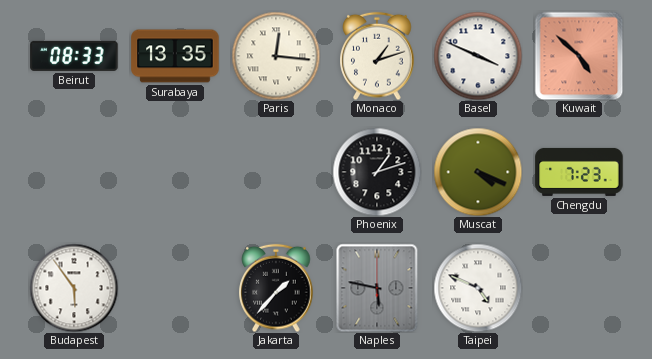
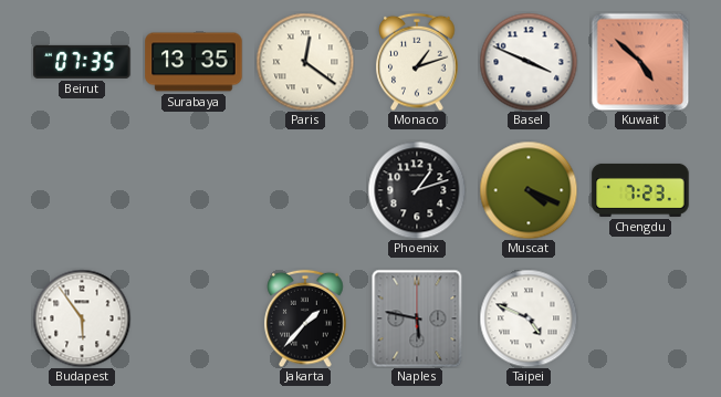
Beirut: 08:33 -> 07:35 (82, 62)
Paris: 12:16 -> 12:21 (305, 62)
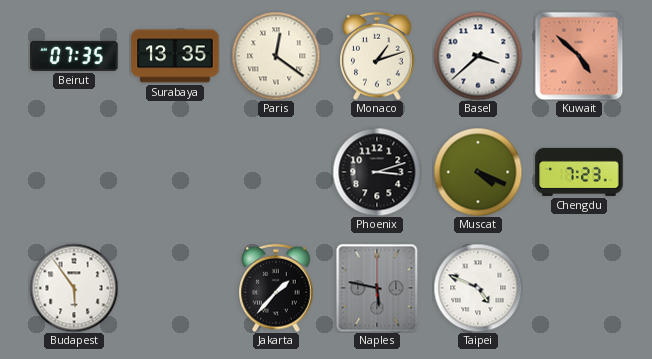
Basel: 3:49 -> 3:38 (478, 56)
Phoenix: 1:12 -> 3:12 (377, 172)
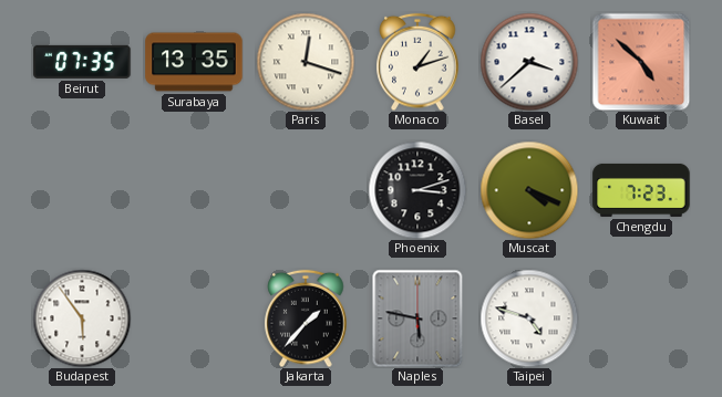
Paris: 12:21 -> 12:18 (306, 62)
Taipei: 4:49 -> 4:48 (529, 318)
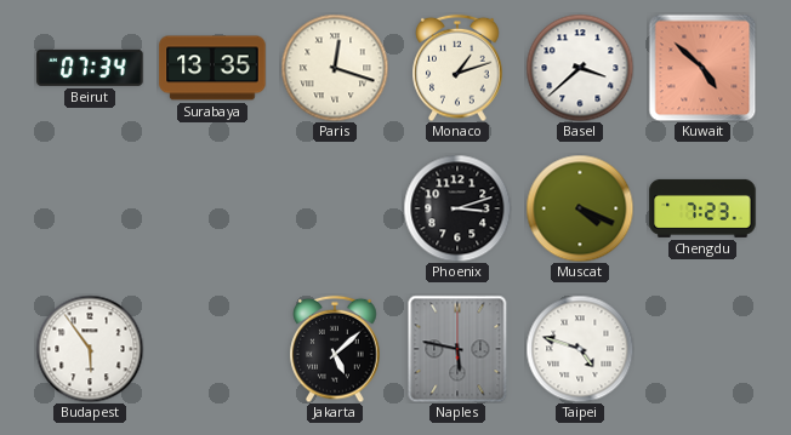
Beirut: 07:35 -> 07:34 (90, 68)
Jakarta: 1:37 -> 5:08 (335, 349)
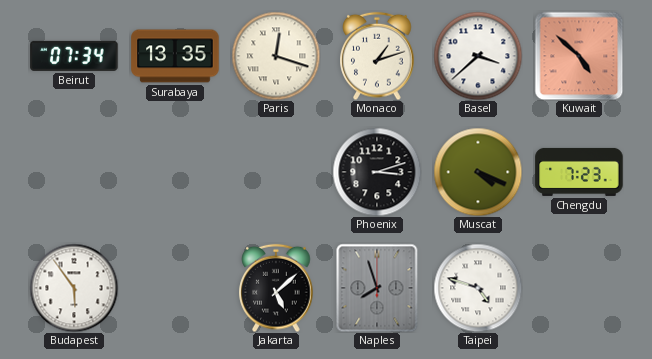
Naples: 5:47 -> 7:57 (377, 288)
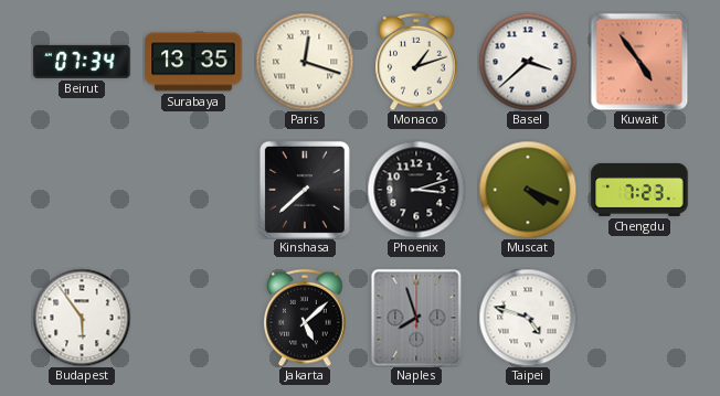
Kuwait: 4:52 -> 4:54 (639, 62)
Kinshasa: none -> 7:38 (305, 190)
